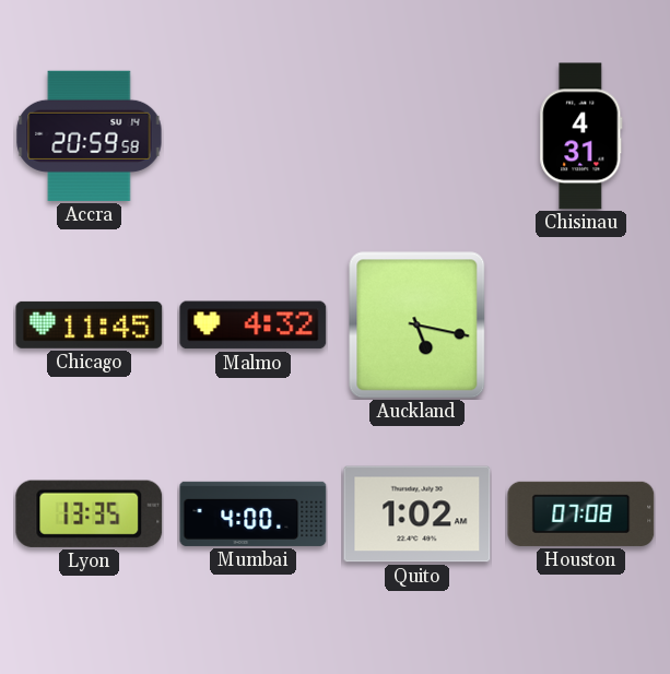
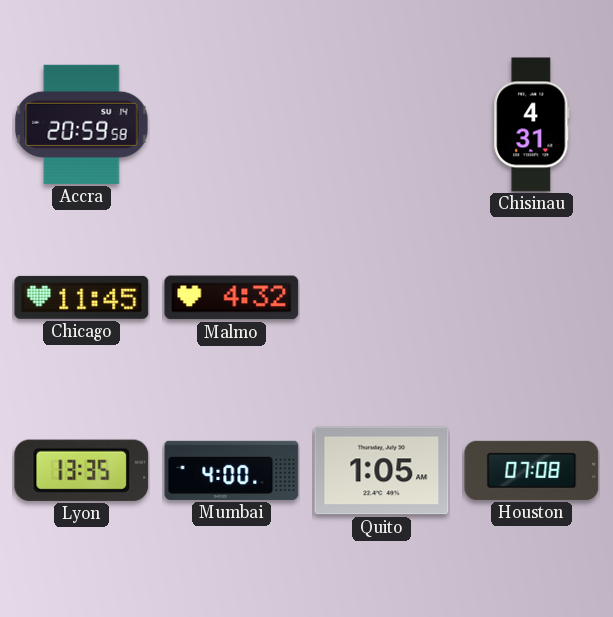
Auckland: 5:17 -> none (418, 326)
Quito: 1:02 -> 1:05 (382, 471)
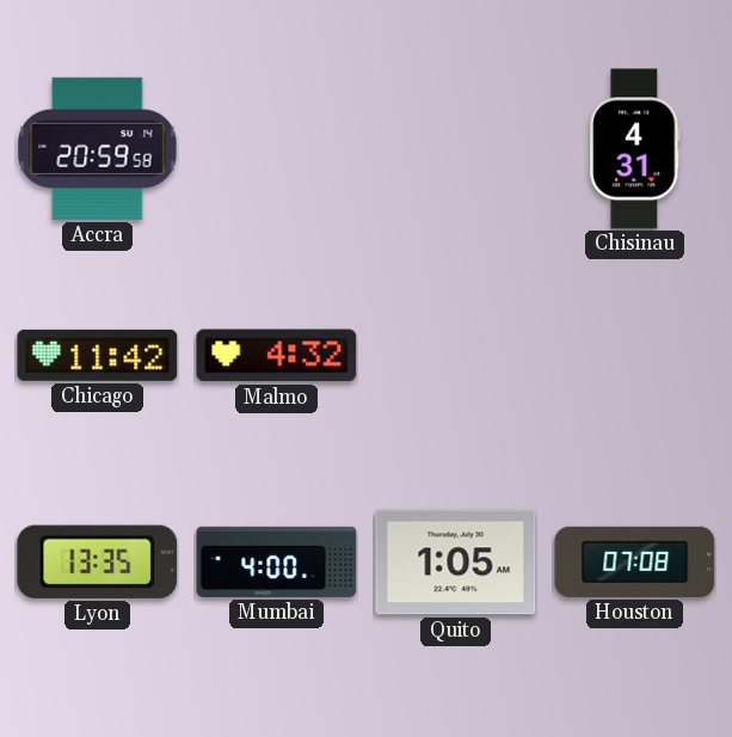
Chicago: 11:45 -> 11:42 (98, 355)
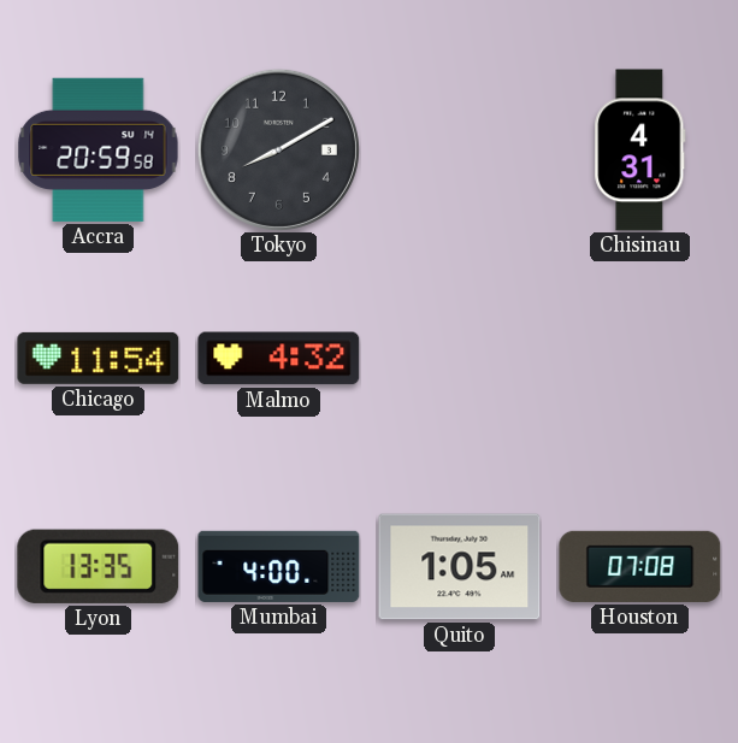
Tokyo: none -> 8:10 (278, 149)
Chicago: 11:42 -> 11:54 (99, 358)
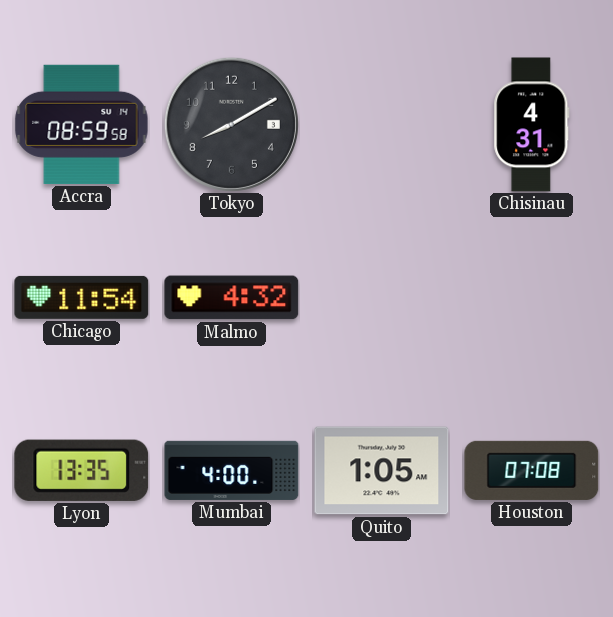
Accra: 20:59 -> 08:59 (82, 124)
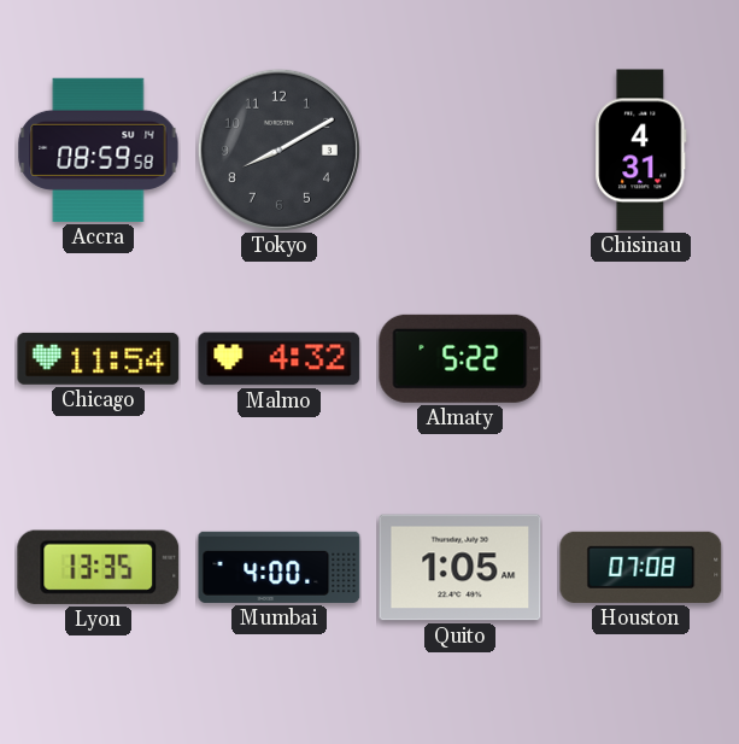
Almaty: none -> 5:22 (461, 358)
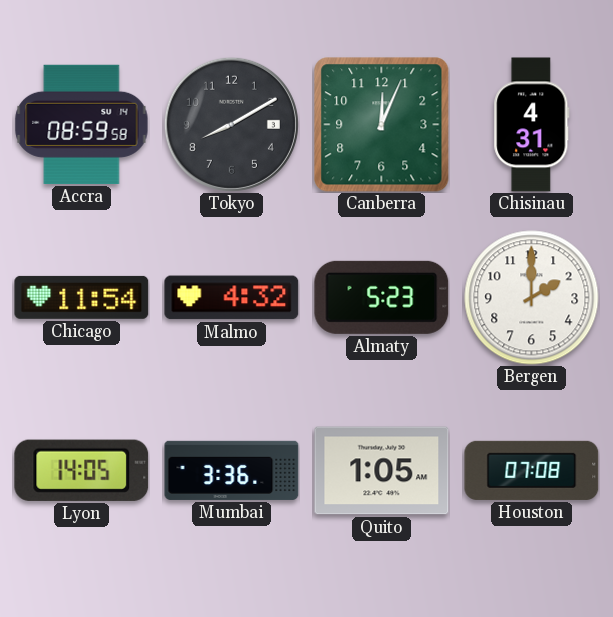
Canberra: none -> 12:04 (382, 125)
Almaty: 5:22 -> 5:23 (382, 297)
Bergen: none -> 2:00 (532, 298)
Lyon: 13:35 -> 14:05 (82, 470)
Mumbai: 4:00 -> 3:36 (232, 470)
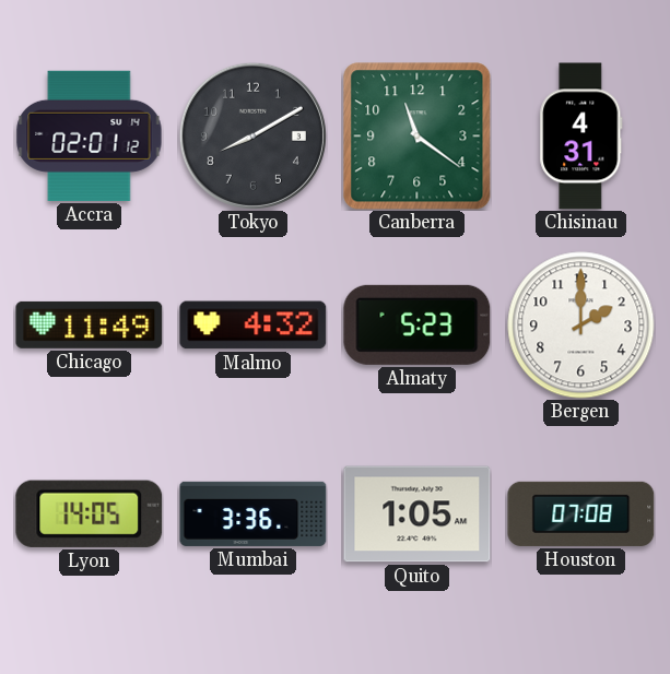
Accra: 08:59 -> 02:01 (90, 135)
Canberra: 12:04 -> 11:21 (418, 137)
Chicago: 11:54 -> 11:49 (90, 324)
